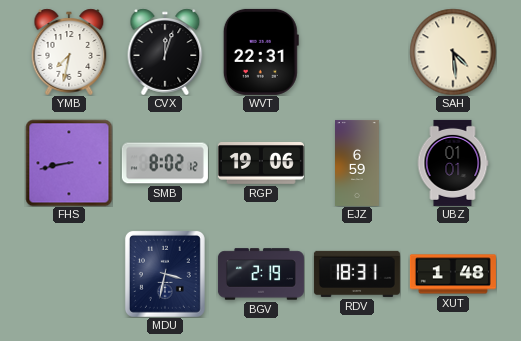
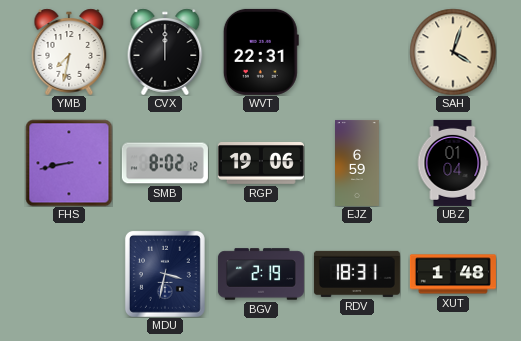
CVX: 12:03 -> 12:00 (165, 52)
SAH: 4:29 -> 4:03 (453, 52)
UBZ: 01:01 -> 01:04 (453, 163)
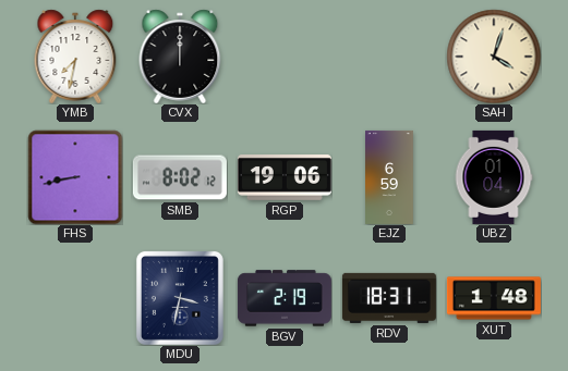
WVT: 22:31 -> none (261, 52)
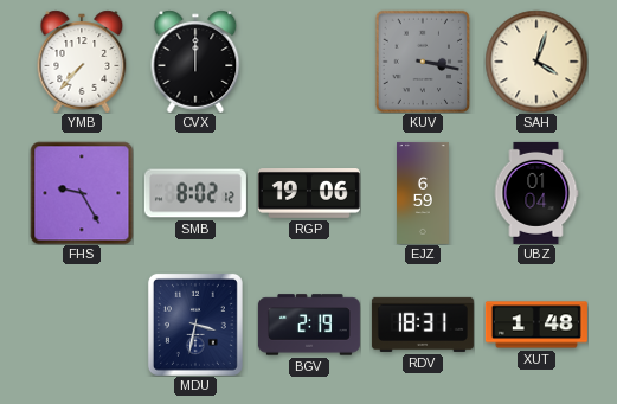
YMB: 7:32 -> 7:37 (82, 62)
KUV: none -> 3:17 (423, 62)
FHS: 8:43 -> 9:25 (82, 193)
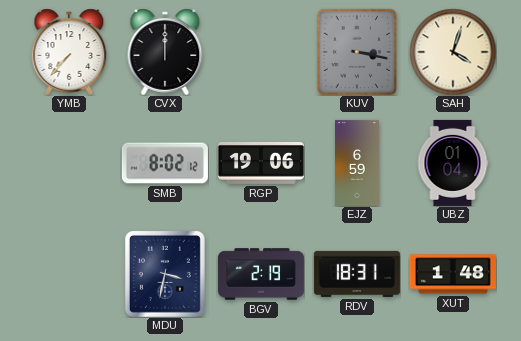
FHS: 9:25 -> none (82, 193)
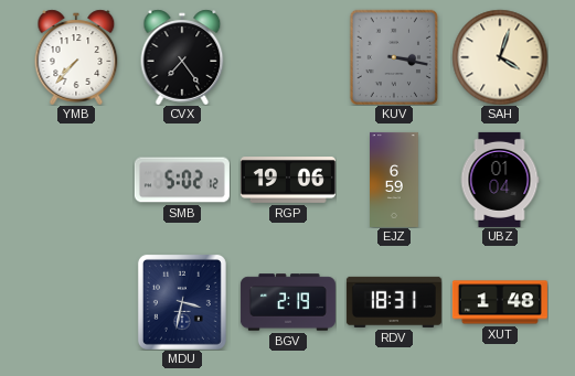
CVX: 12:00 -> 7:24 (182, 57)
SMB: 8:02 -> 5:02 (182, 180)
